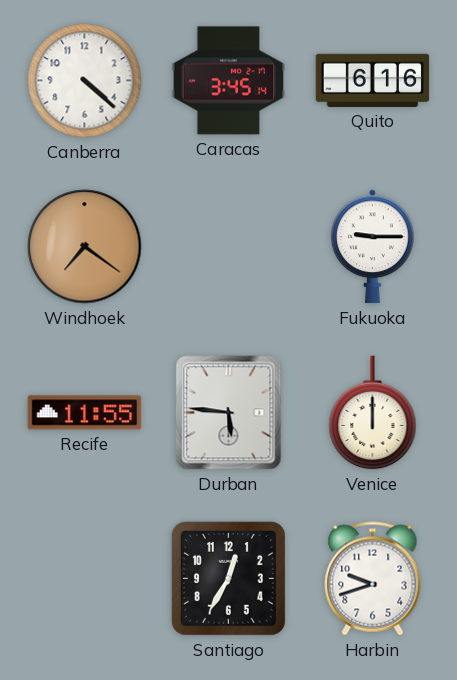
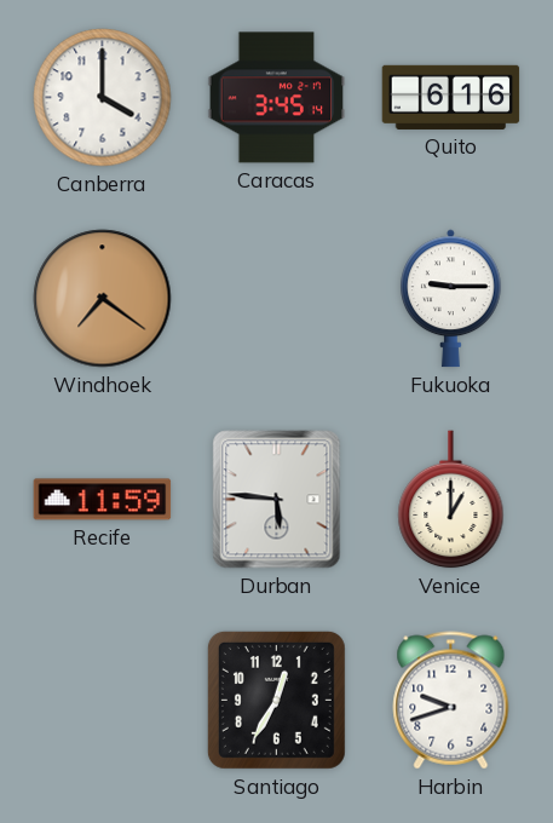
Canberra: 4:22 -> 4:00 (103, 98)
Recife: 11:55 -> 11:59 (103, 500)
Venice: 12:00 -> 1:00 (451, 500)
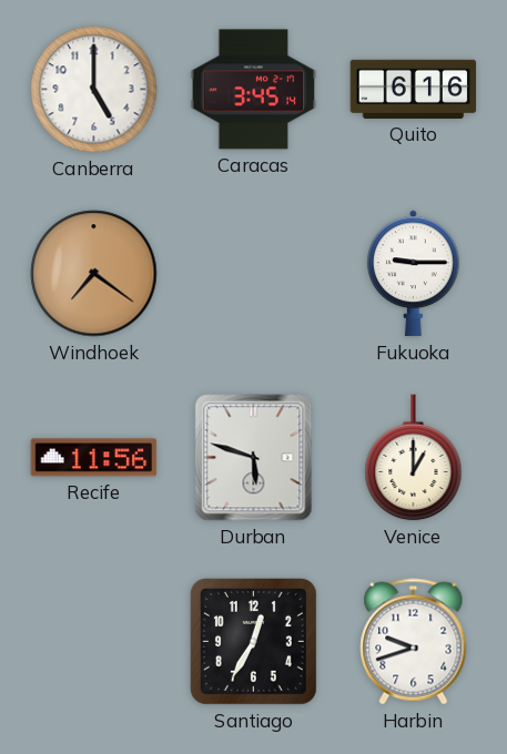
Canberra: 4:00 -> 5:00 (94, 90)
Recife: 11:59 -> 11:56 (94, 458)
Durban: 5:46 -> 5:48 (254, 458)
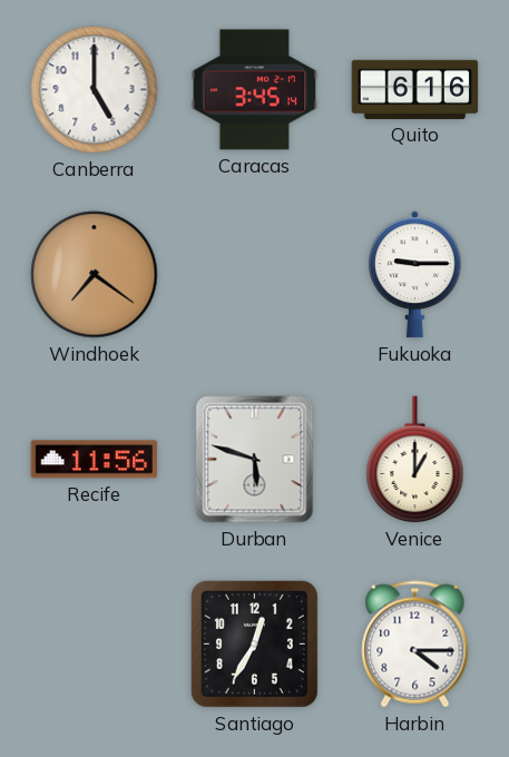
Harbin: 9:42 -> 4:15 (415, 645)
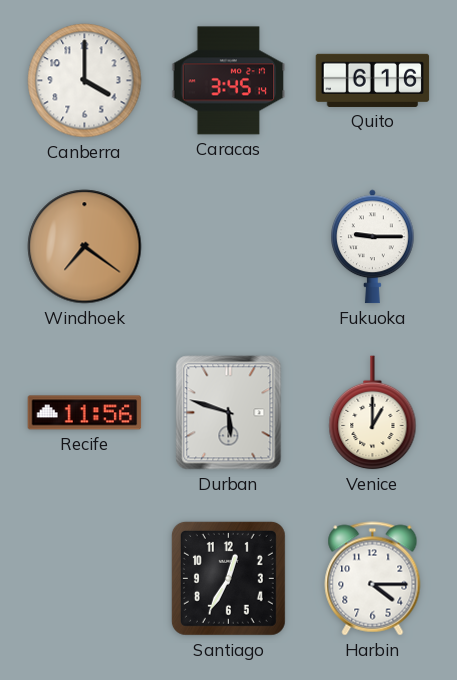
Canberra: 5:00 -> 4:00 (85, 81)
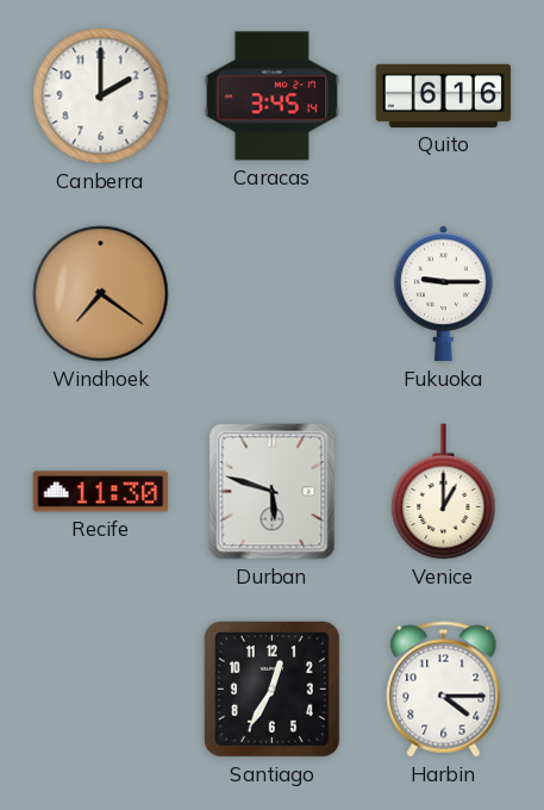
Canberra: 4:00 -> 2:00 (101, 96)
Recife: 11:56 -> 11:30 (101, 492)
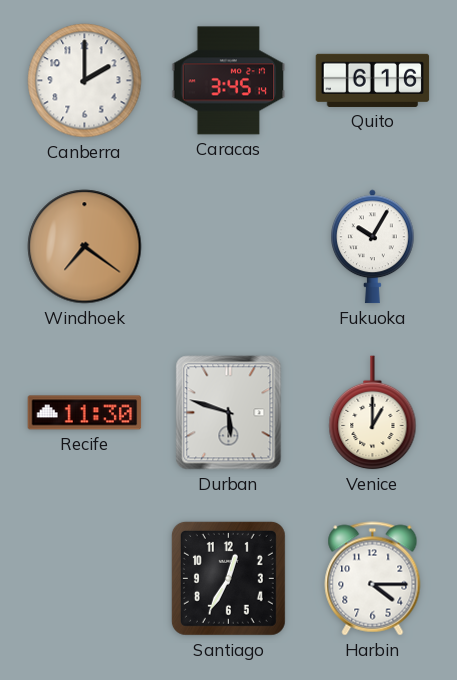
Fukuoka: 9:15 -> 10:05 (373, 247)
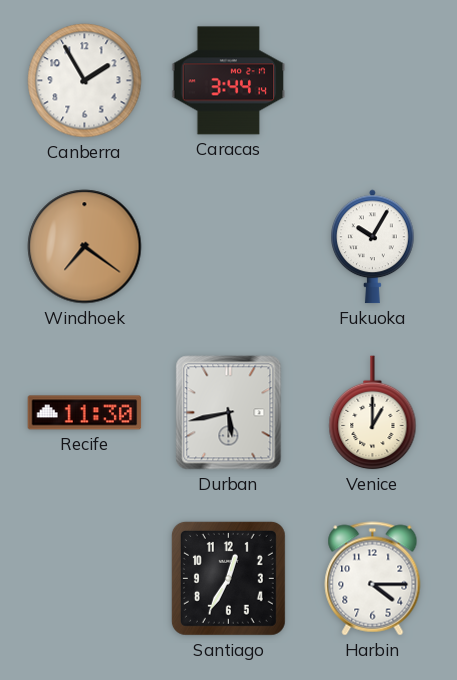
Canberra: 2:00 -> 1:55 (85, 81)
Caracas: 3:45 -> 3:44 (229, 81)
Quito: 6:16 -> none (373, 80)
Durban: 5:48 -> 5:43 (229, 413)
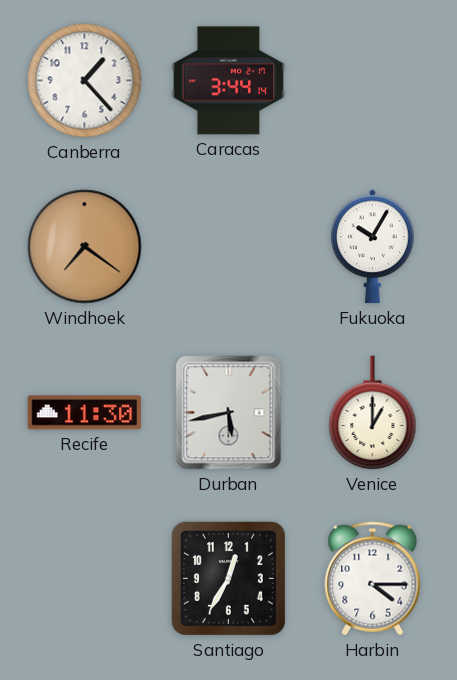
Canberra: 1:55 -> 1:23 (85, 81)
